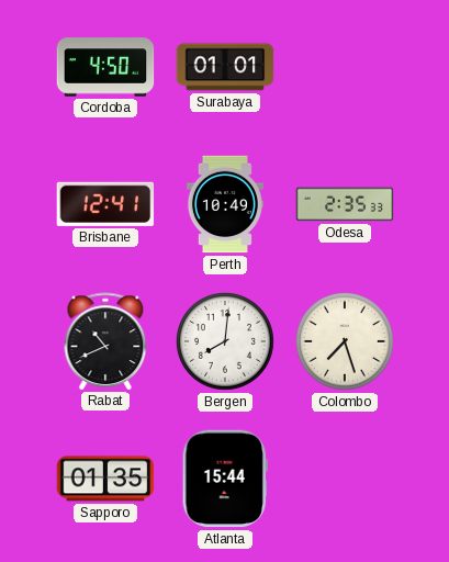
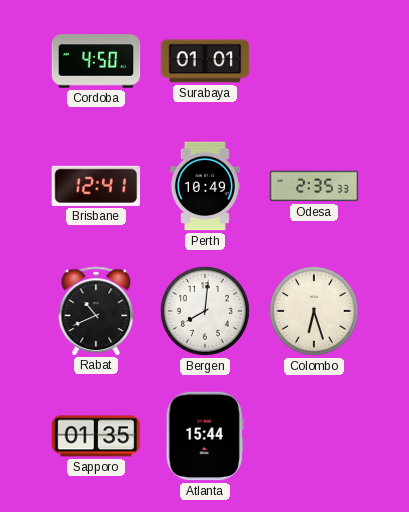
Colombo: 7:27 -> 6:27 (314, 311)
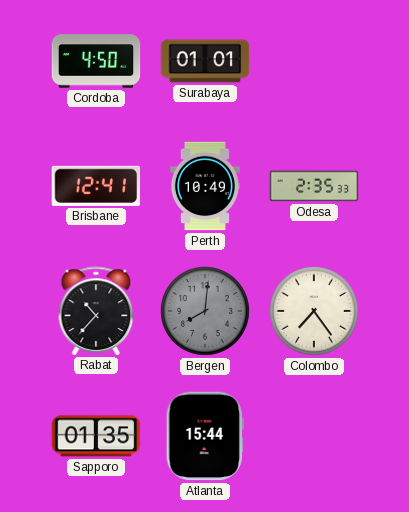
Rabat: 10:41 -> 10:37 (96, 311)
Bergen dial: white -> grey (205, 311)
Colombo: 6:27 -> 7:24 (314, 311)
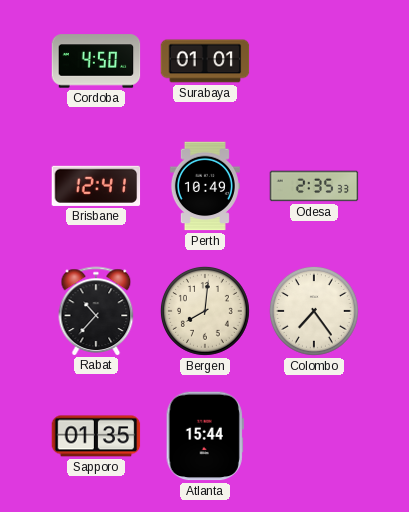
Bergen dial: grey -> cream (205, 311)
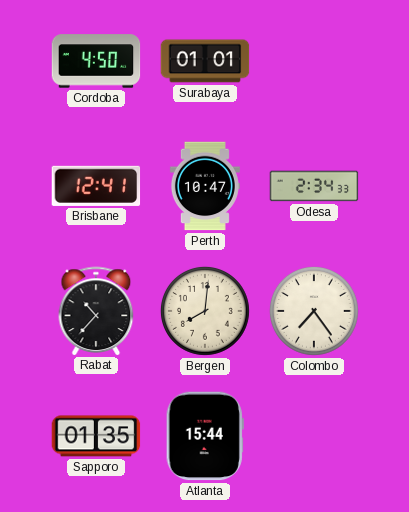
Perth: 10:49 -> 10:47 (205, 186)
Odesa: 2:35 -> 2:34 (314, 186)
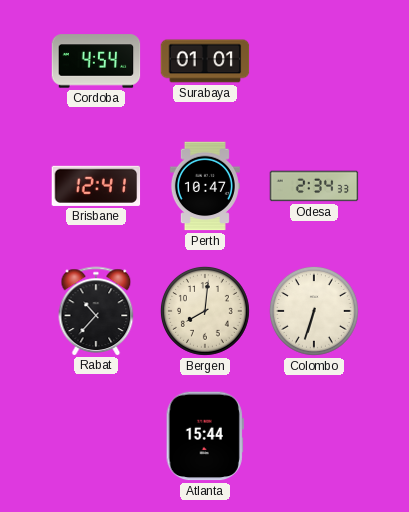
Cordoba: 4:50 -> 4:54 (96, 61)
Colombo: 7:24 -> 6:33 (314, 311)
Sapporo: 01:35 -> none (96, 436)
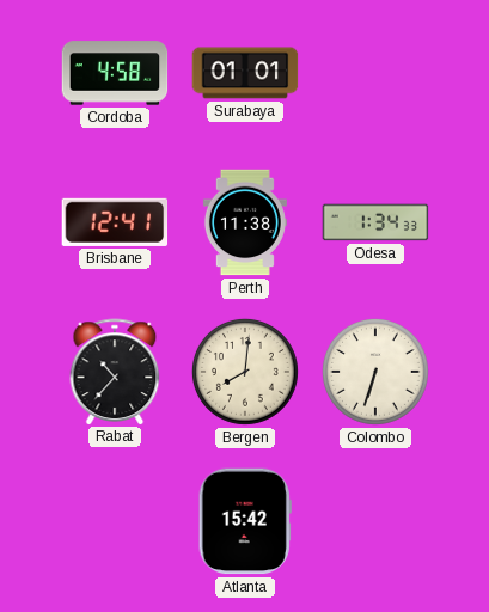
Cordoba: 4:54 -> 4:58 (115, 73)
Perth: 10:47 -> 11:38 (245, 222)
Odesa: 2:34 -> 1:34 (375, 222)
Atlanta: 15:44 -> 15:42 (245, 521)
